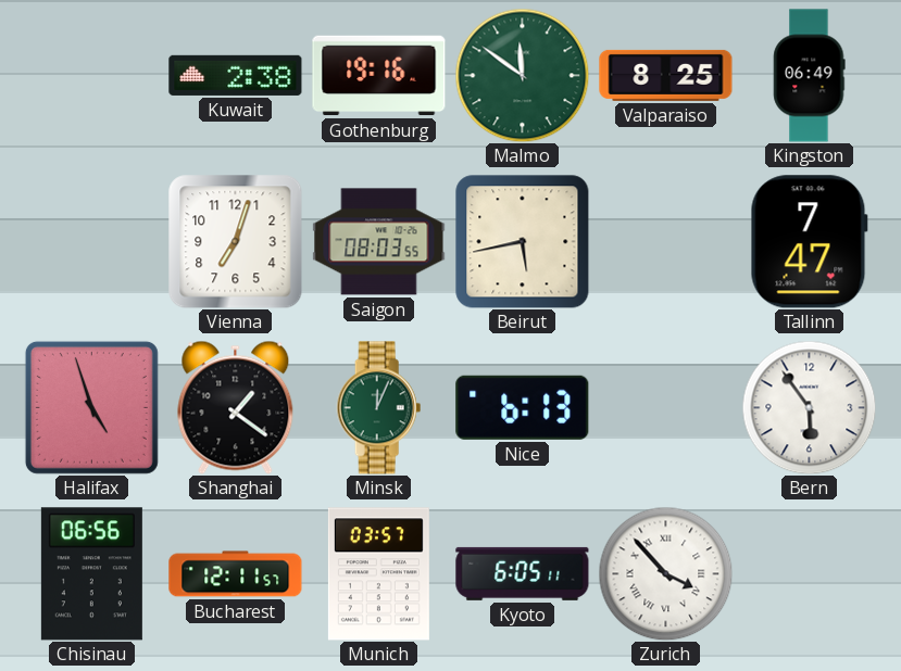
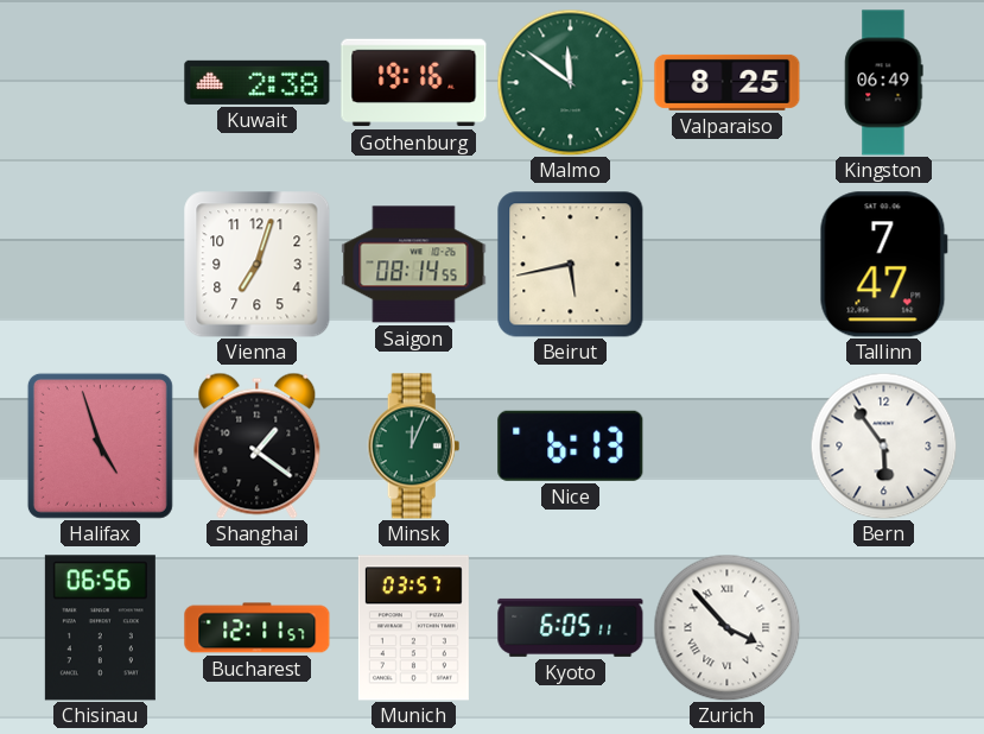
Saigon: 08:03 -> 08:14 (414, 265)
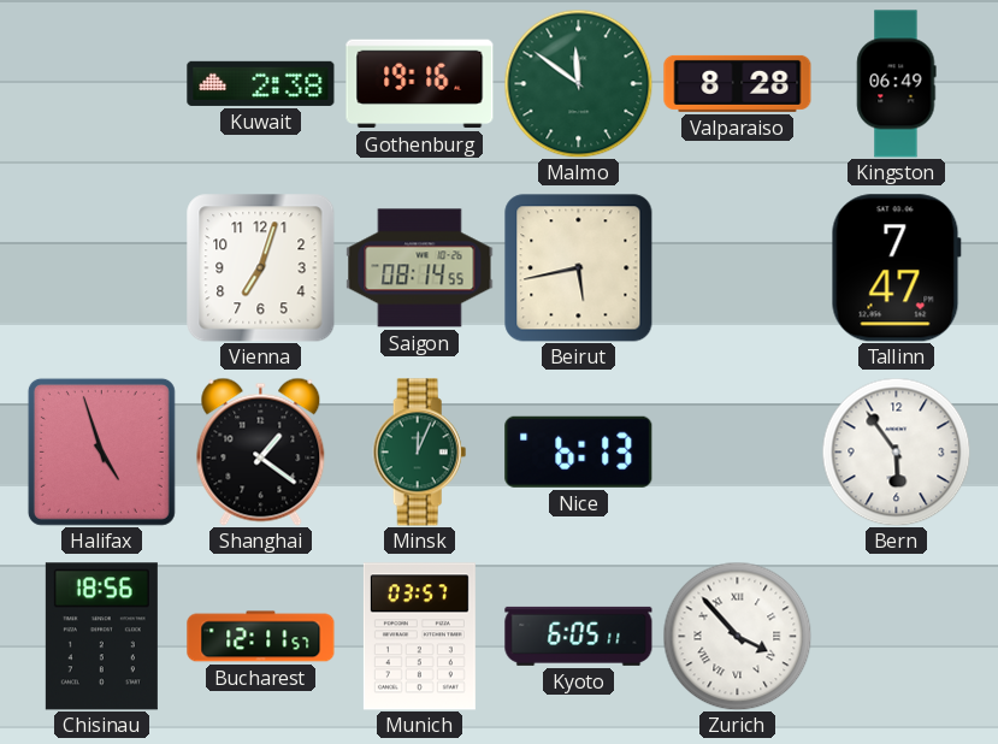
Valparaiso: 8:25 -> 8:28 (738, 83)
Chisinau: 06:56 -> 18:56 (101, 637)
